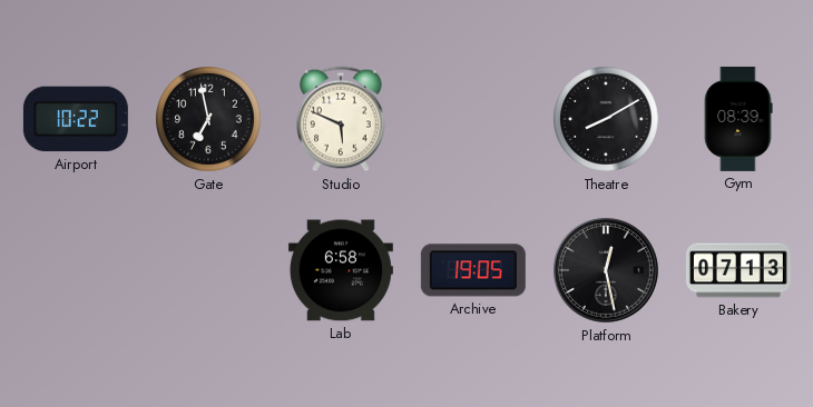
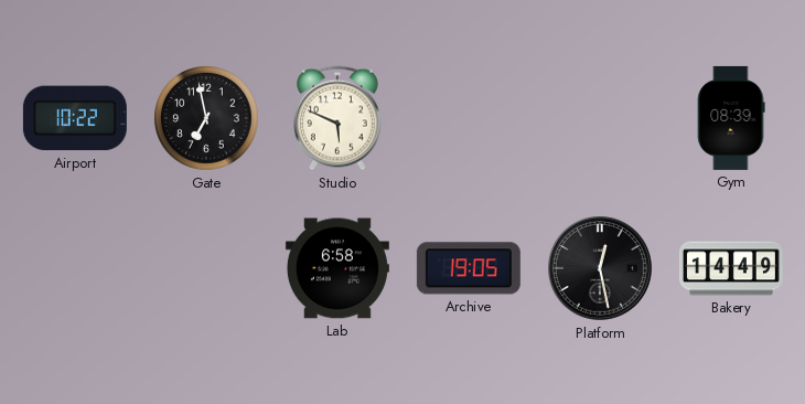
Theatre: 8:10 -> none (607, 120)
Bakery: 07:13 -> 14:49 (731, 268)
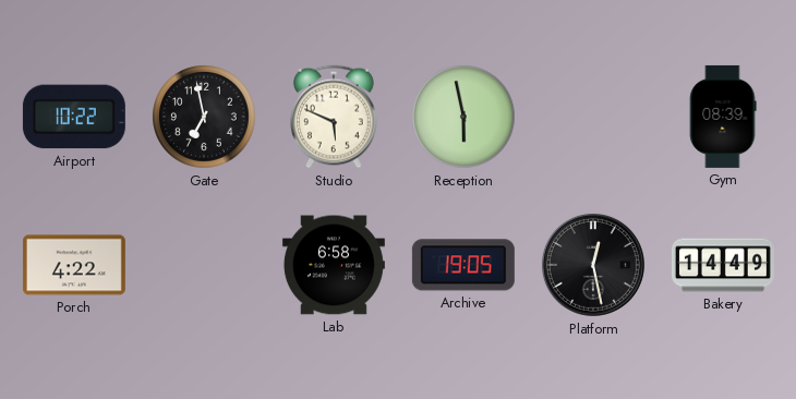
Reception: none -> 5:58 (465, 118)
Porch: none -> 4:22 (74, 265)
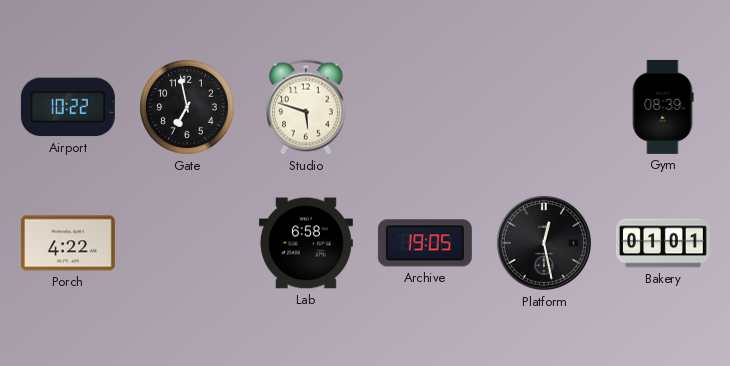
Studio: 5:49 -> 5:48 (307, 107)
Reception: 5:58 -> none (465, 118)
Bakery: 14:49 -> 01:01 (663, 243)
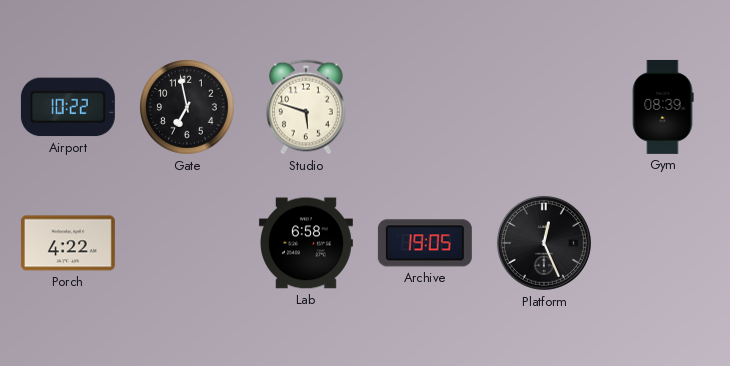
Platform: 12:28 -> 12:26 (544, 243)
Bakery: 01:01 -> none (663, 243)
